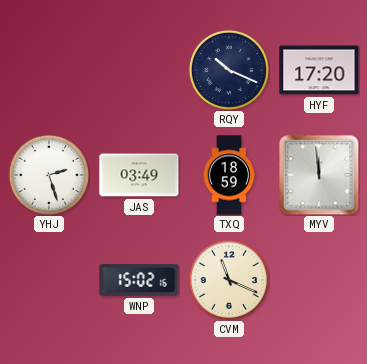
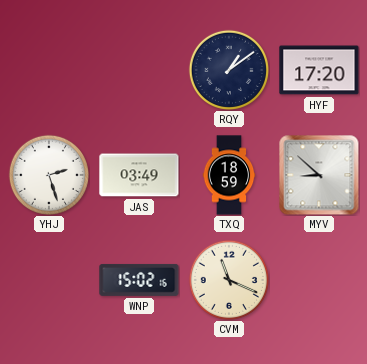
RQY: 10:19 -> 1:09 (229, 70)
MYV: 11:59 -> 8:52 (319, 175)
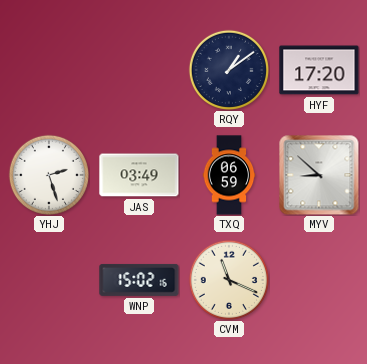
TXQ: 18:59 -> 06:59 (229, 175)
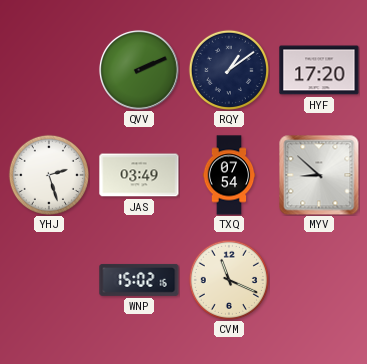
QVV: none -> 2:11 (139, 70)
TXQ: 06:59 -> 07:54 (229, 175)
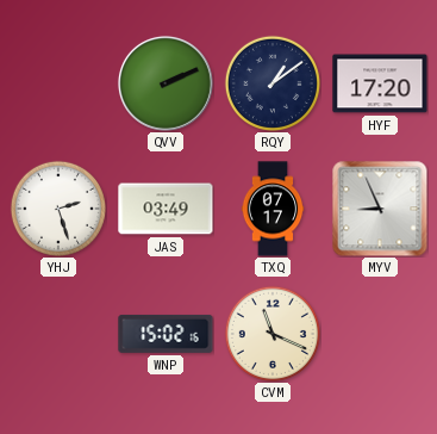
TXQ: 07:54 -> 07:17 (273, 209)
MYV: 8:52 -> 8:56 (380, 209)
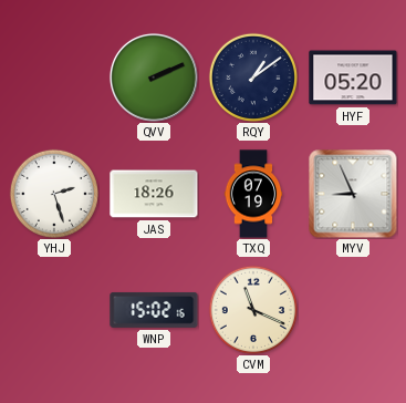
HYF: 17:20 -> 05:20 (353, 77)
JAS: 03:49 -> 18:26 (154, 194)
TXQ: 07:17 -> 07:19 (253, 194)
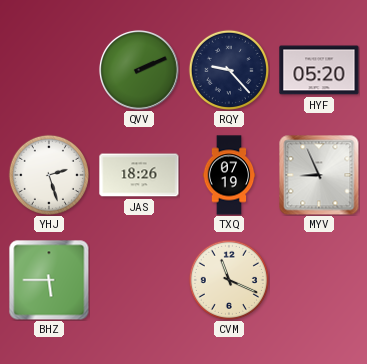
RQY: 1:09 -> 9:23 (229, 70)
BHZ: none -> 5:45 (49, 280)
WNP: 15:02 -> none (154, 310)
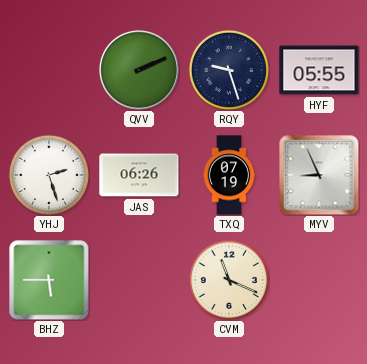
RQY: 9:23 -> 9:27 (229, 70)
HYF: 05:20 -> 05:55 (319, 70)
JAS: 18:26 -> 06:26 (139, 175)
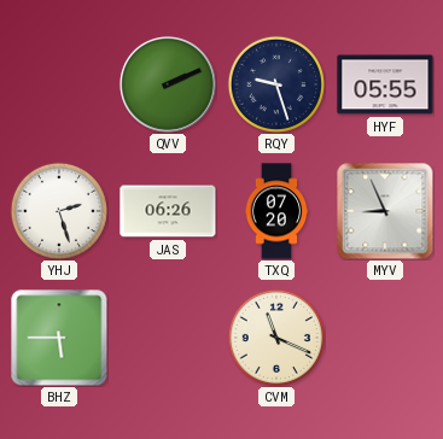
TXQ: 07:19 -> 07:20 (276, 211)
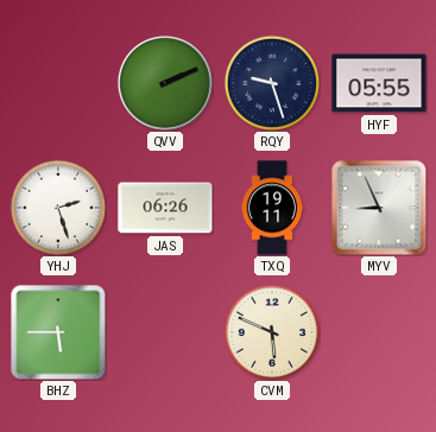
TXQ: 07:20 -> 19:11 (272, 208)
CVM: 11:19 -> 5:49 (272, 332)
